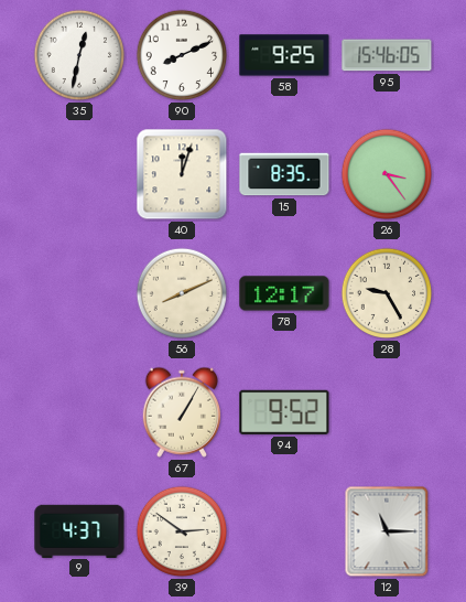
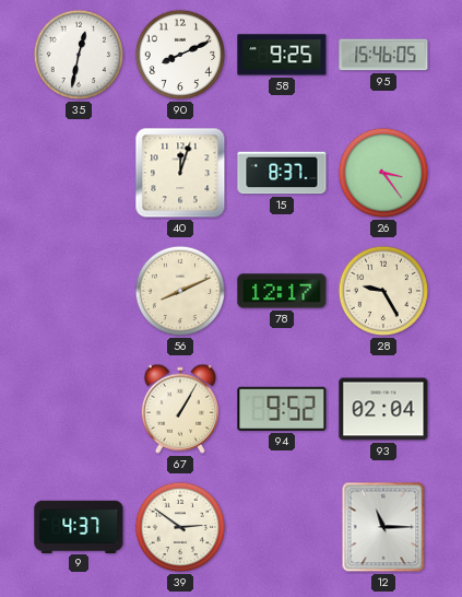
15: 8:35 -> 8:37 (282, 173)
93: none -> 02:04 (383, 409)
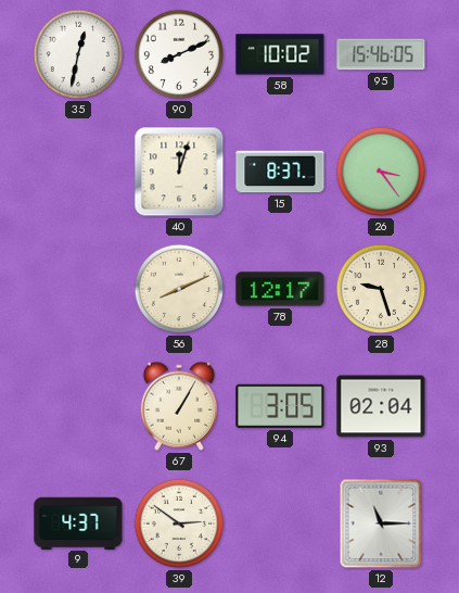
58: 9:25 -> 10:02 (280, 54)
28: 9:25 -> 9:27 (381, 289)
94: 9:52 -> 3:05 (280, 406)
